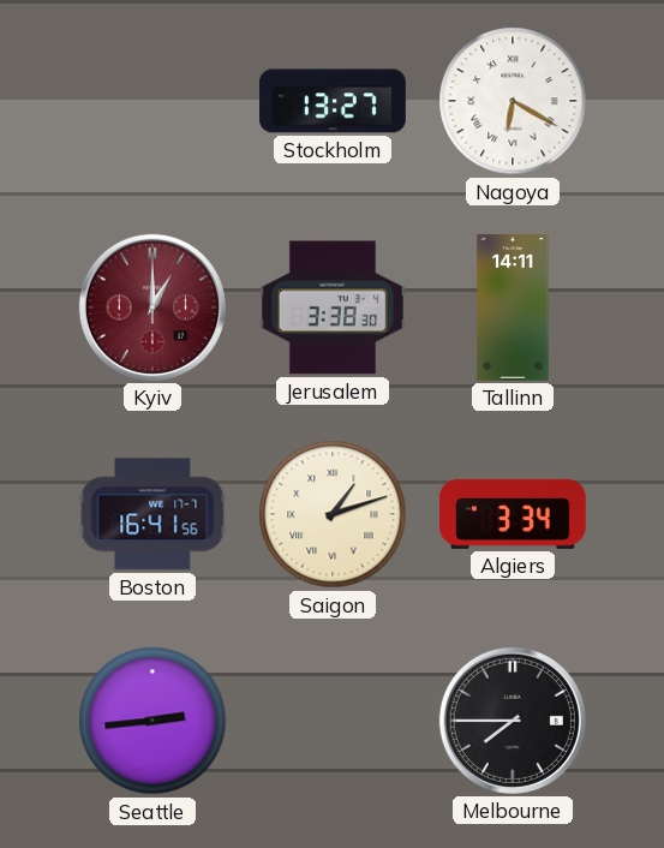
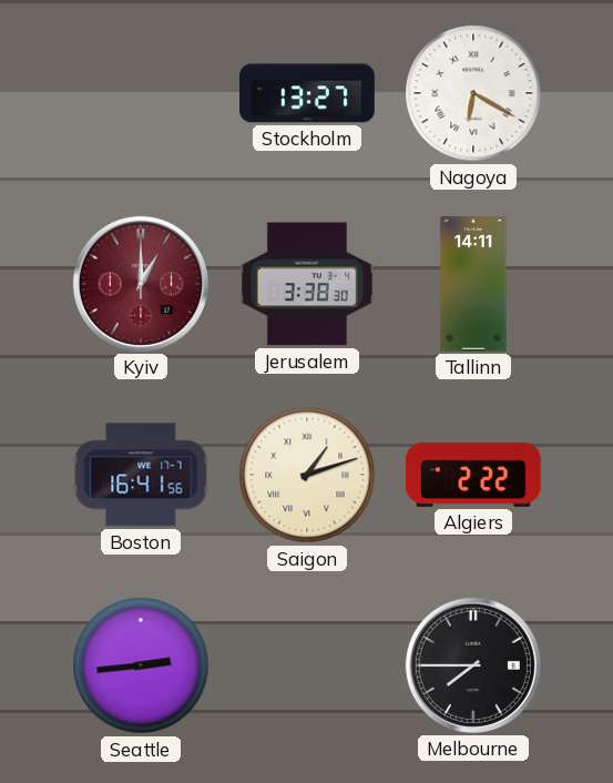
Algiers: 3:34 -> 2:22 (473, 475)
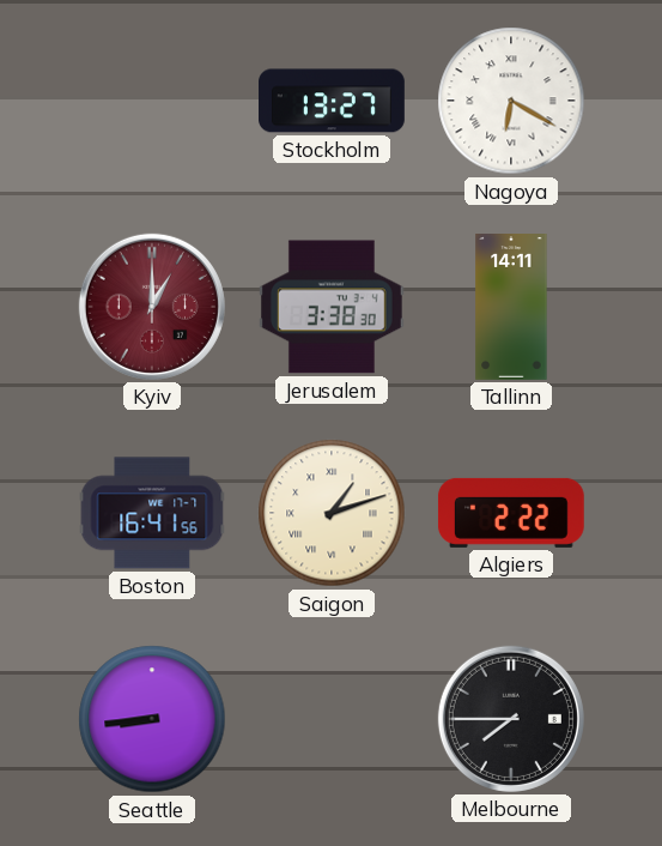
Seattle: 2:44 -> 8:44 (152, 719)
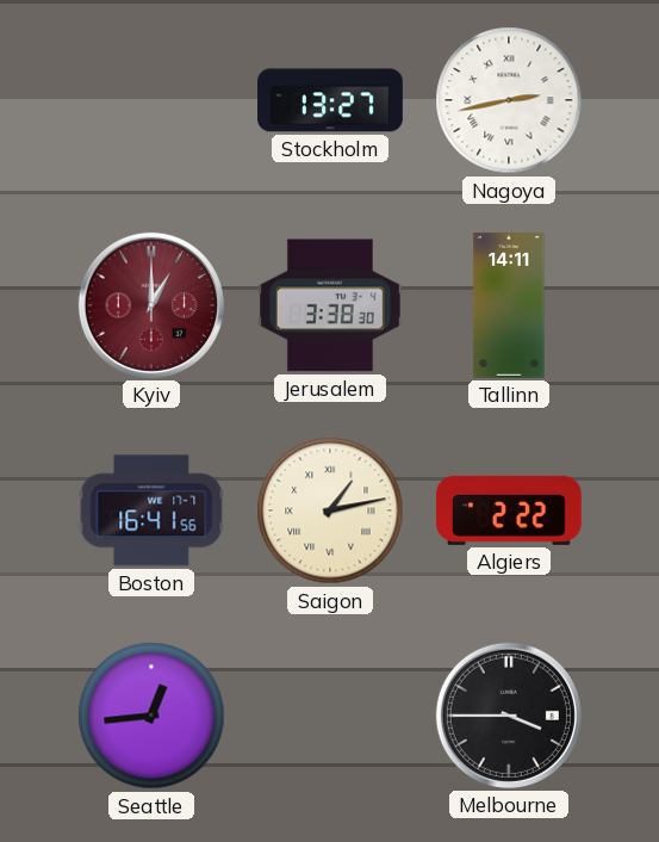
Nagoya: 6:20 -> 2:43 (509, 100)
Saigon: 1:12 -> 1:13 (330, 510)
Seattle: 8:44 -> 12:44 (151, 716)
Melbourne: 7:45 -> 3:45 (509, 716)
